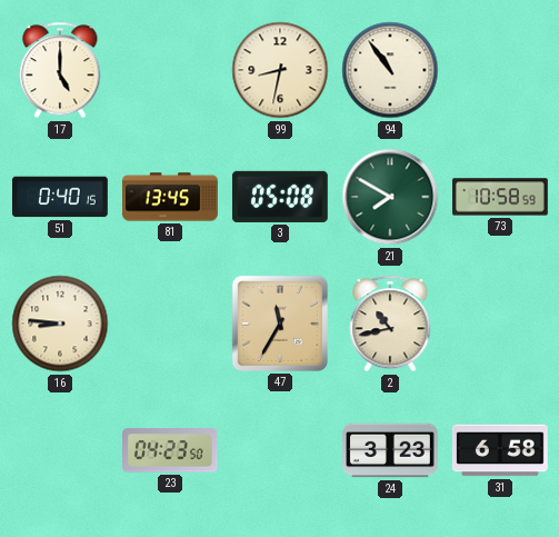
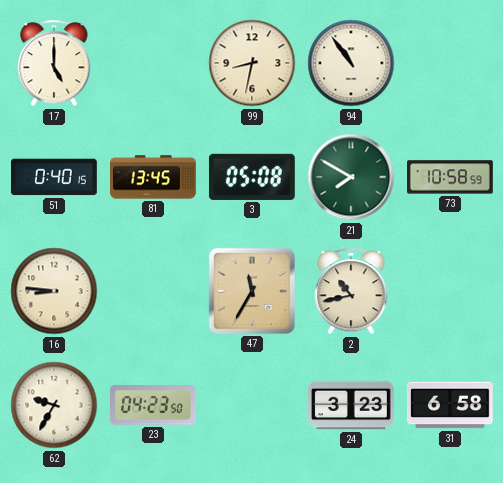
62: none -> 9:35 (54, 405)
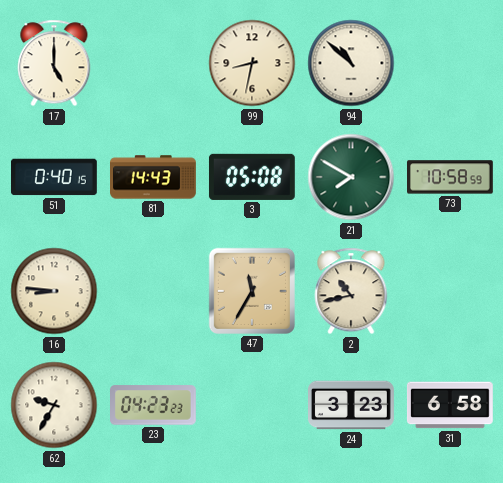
94: 10:54 -> 10:52 (351, 63)
81: 13:45 -> 14:43 (154, 177)
23: 04:23:50 -> 04:23:23 (154, 405)
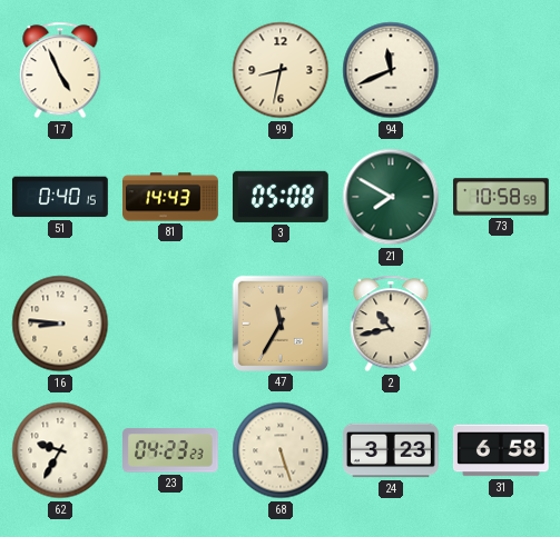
17: 5:00 -> 4:56 (60, 70)
94: 10:52 -> 11:41 (391, 70)
68: none -> 5:27 (281, 450)
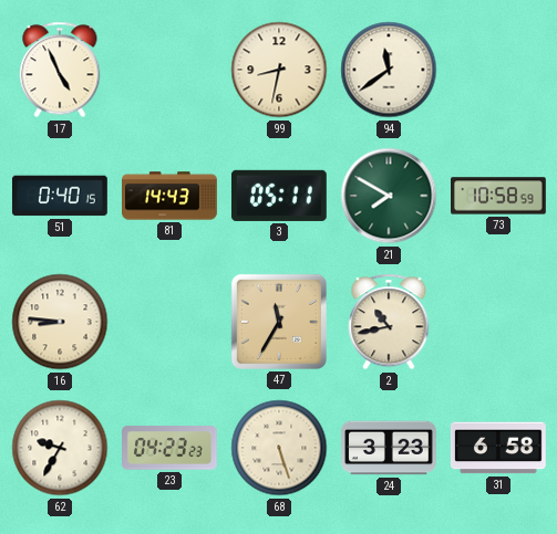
94: 11:41 -> 11:39 (389, 70)
3: 05:08 -> 05:11 (279, 196)
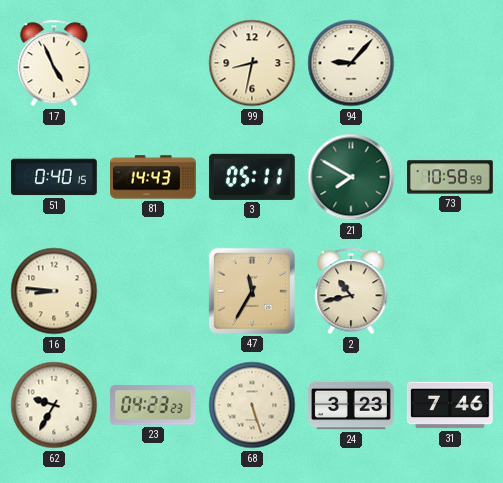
94: 11:39 -> 9:07 (351, 63)
31: 6:58 -> 7:46 (450, 405)
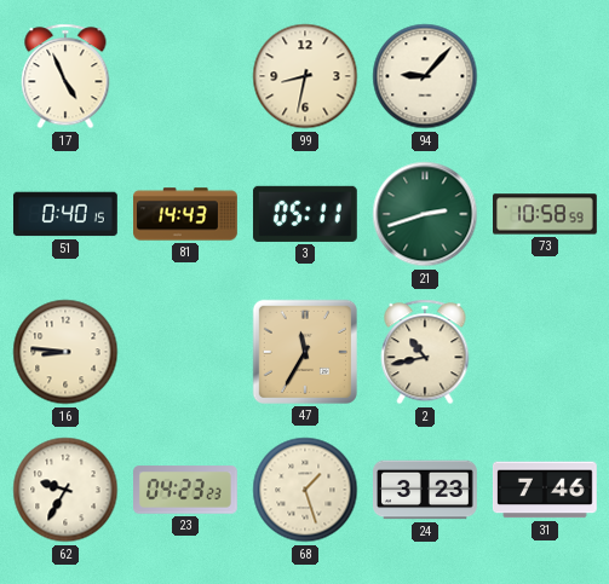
21: 7:50 -> 2:42 (425, 214)
68: 5:27 -> 1:27 (305, 490)
